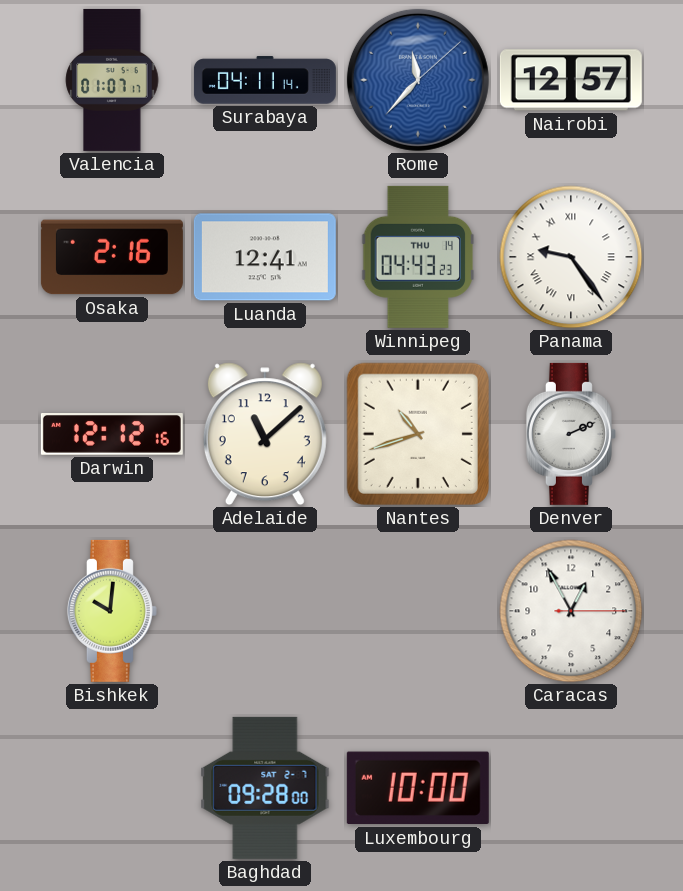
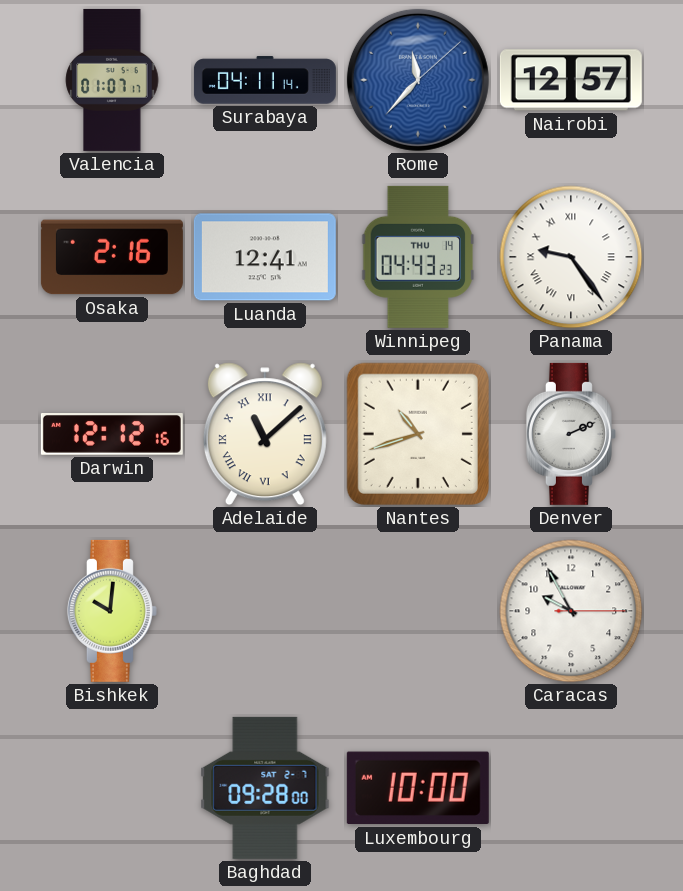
Adelaide numerals: Arabic -> Roman (265, 434)
Caracas: 12:55 -> 9:55 (571, 611)
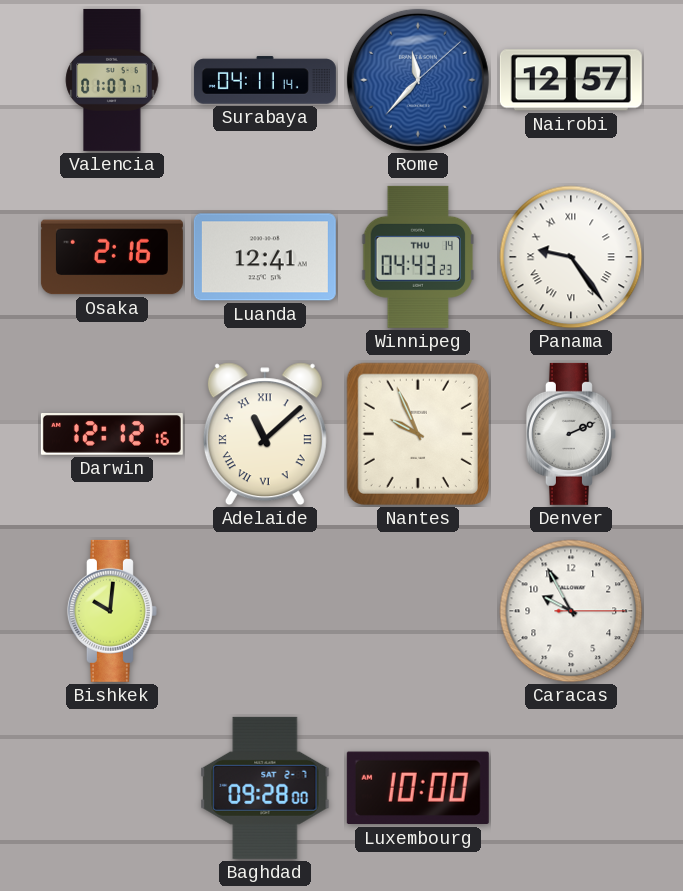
Nantes: 10:42 -> 9:56 (418, 434)
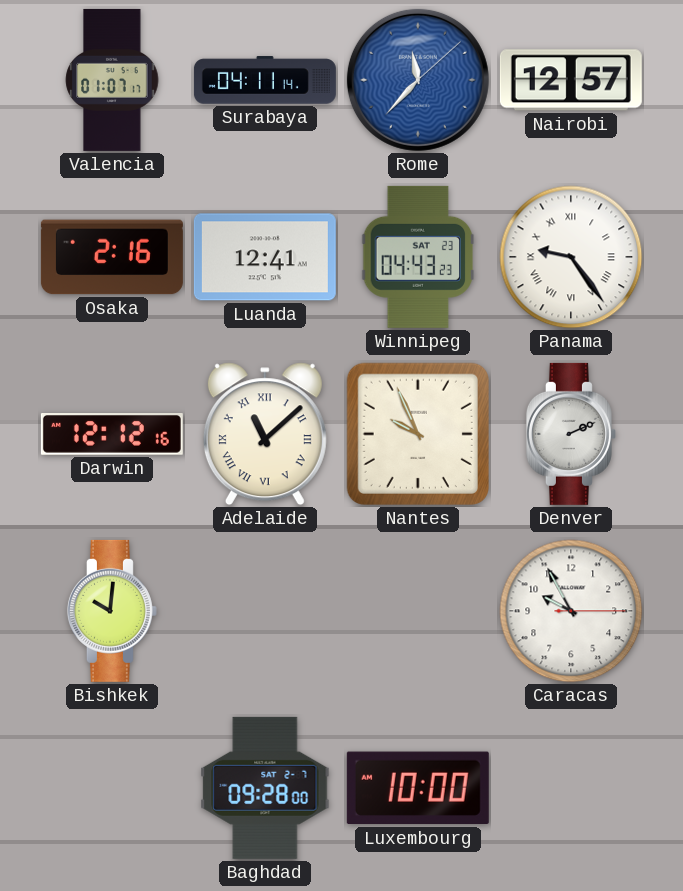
Winnipeg date: THU 14 -> SAT 23 (418, 257)
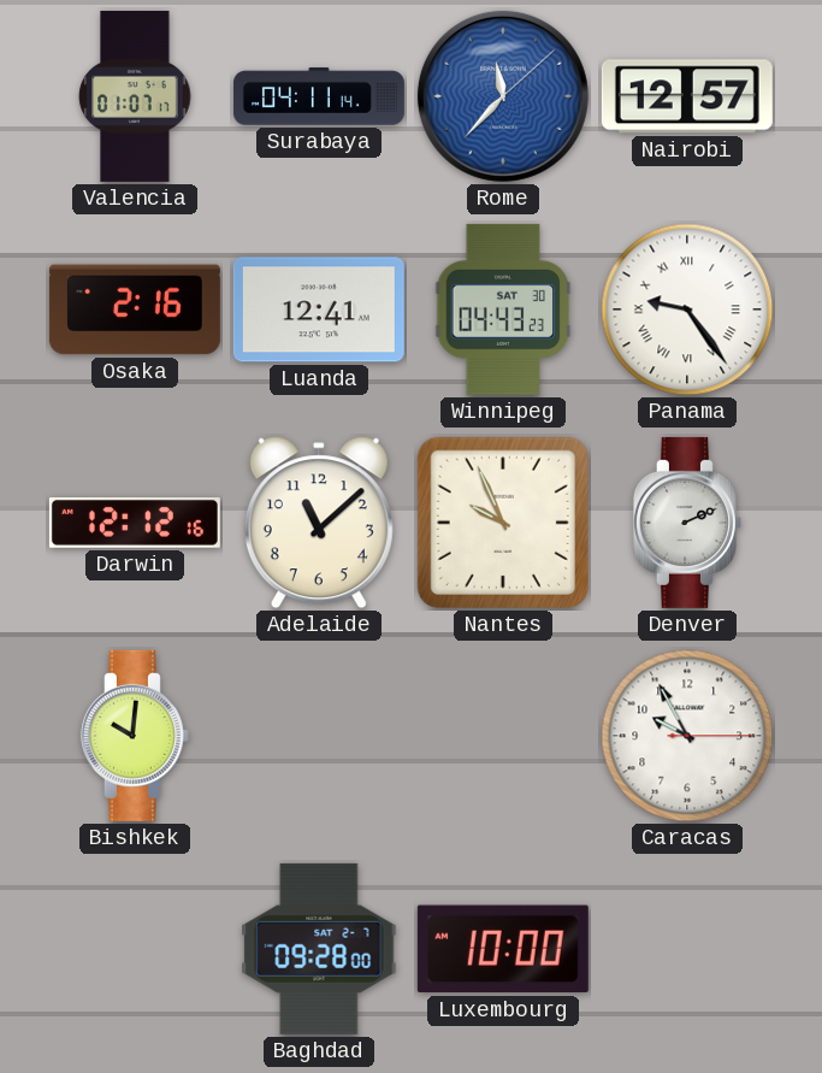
Winnipeg date: SAT 23 -> SAT 30 (503, 309)
Adelaide numerals: Roman -> Arabic (319, 523)
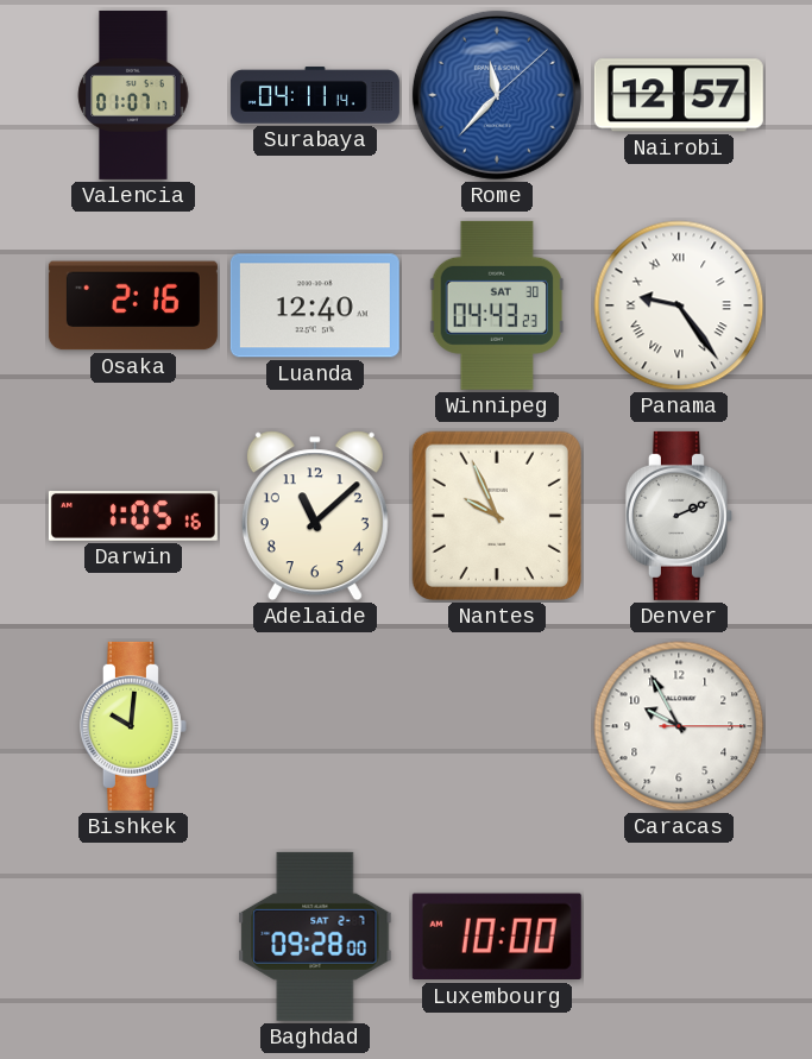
Luanda: 12:41 -> 12:40 (315, 305)
Darwin: 12:12 -> 1:05 (133, 517)
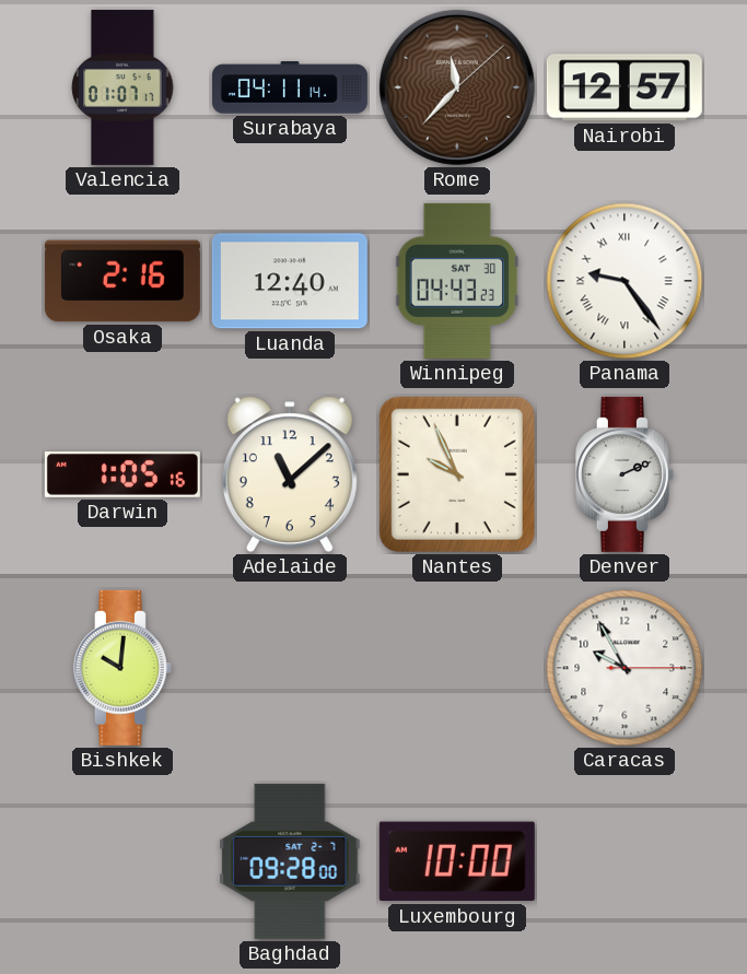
Rome dial: blue -> brown (457, 87)
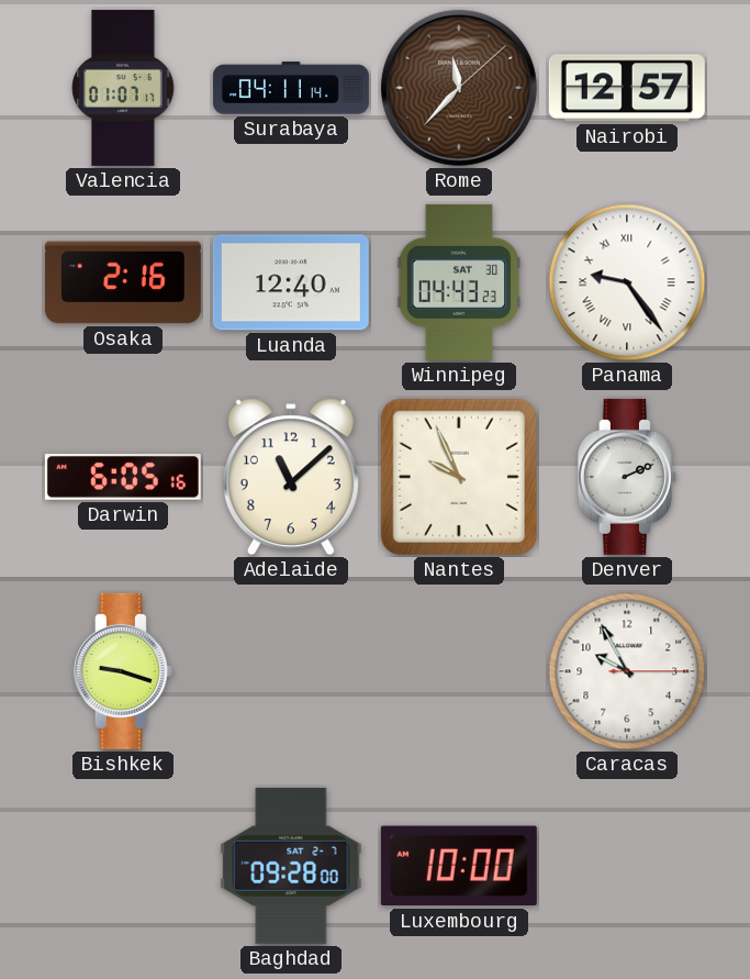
Darwin: 1:05 -> 6:05 (123, 478)
Bishkek: 10:01 -> 9:18 (123, 671)
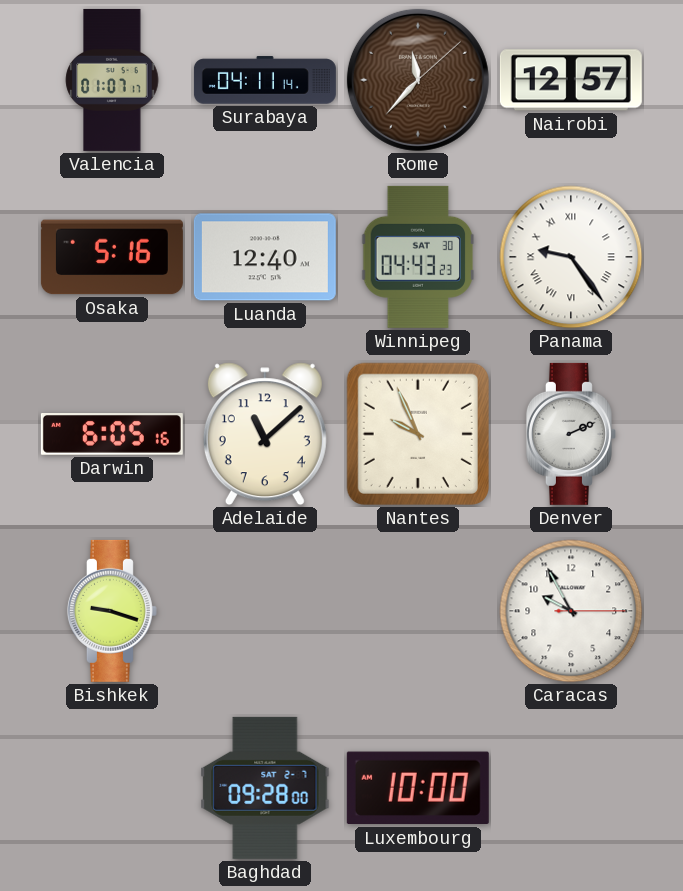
Osaka: 2:16 -> 5:16 (112, 257)
